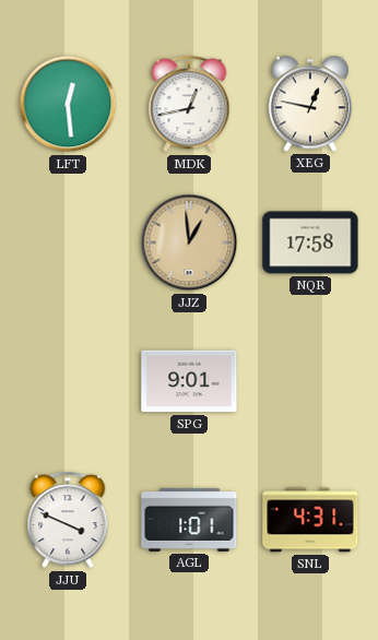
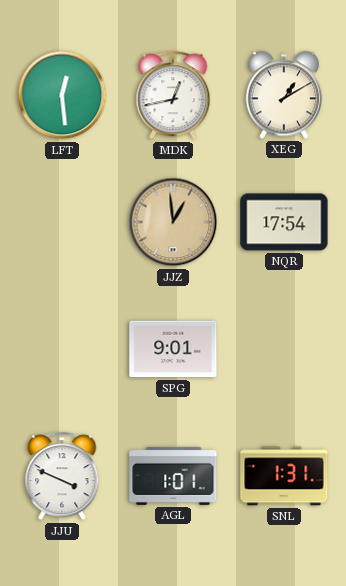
XEG: 12:47 -> 1:10 (283, 95)
NQR: 17:58 -> 17:54 (284, 222)
SNL: 4:31 -> 1:31 (284, 476)
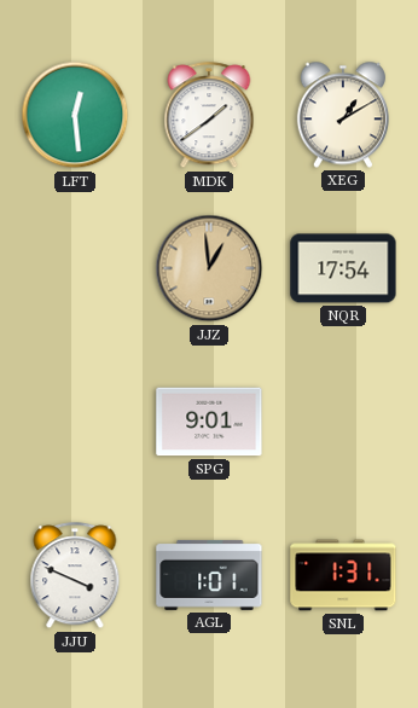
MDK: 12:43 -> 1:39 (209, 116)
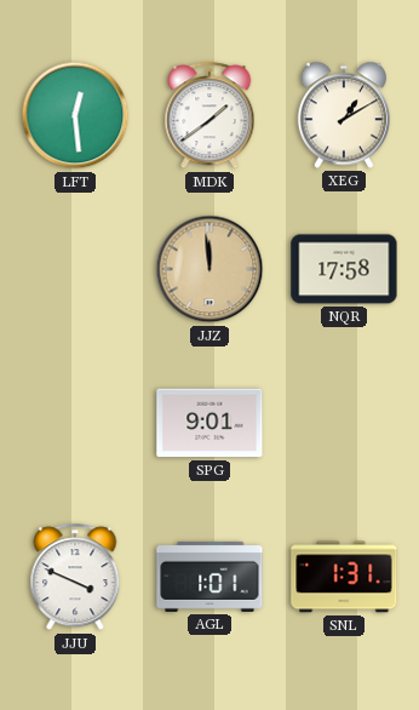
JJZ: 12:59 -> 11:59 (209, 269)
NQR: 17:54 -> 17:58 (344, 269)
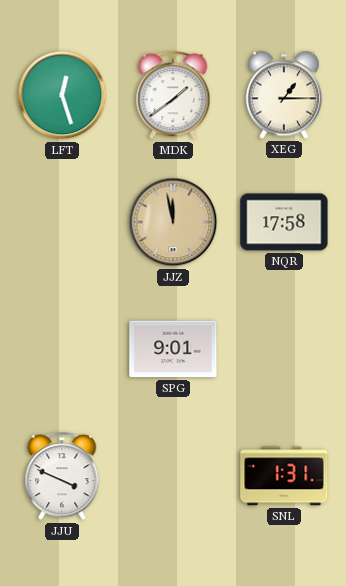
LFT: 12:29 -> 12:27 (62, 95)
XEG: 1:10 -> 1:15 (283, 95)
JJZ: 11:59 -> 11:58 (173, 222)
AGL: 1:01 -> none (209, 577)
